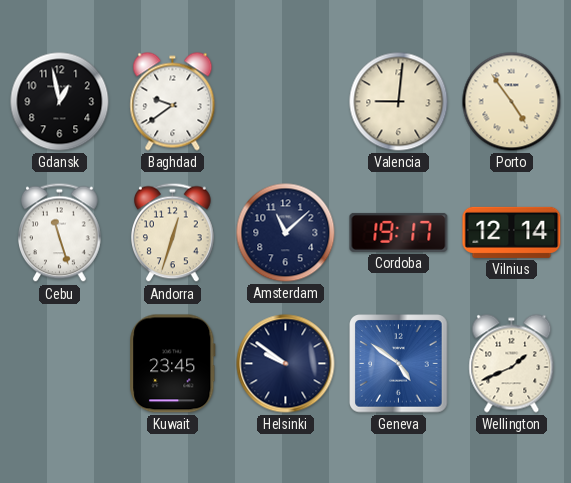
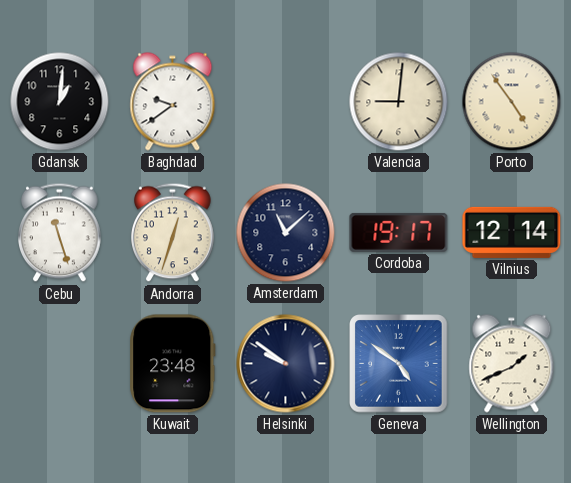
Gdansk: 12:58 -> 1:01 (60, 102)
Kuwait: 23:45 -> 23:48 (173, 364)
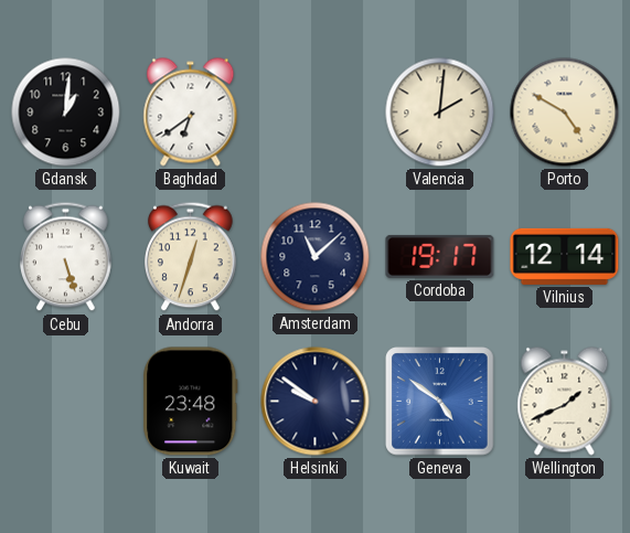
Baghdad: 9:39 -> 6:39 (191, 113)
Valencia: 9:01 -> 2:01 (440, 113)
Porto: 4:54 -> 4:50 (565, 113)
Cebu: 11:27 -> 5:27 (66, 257)
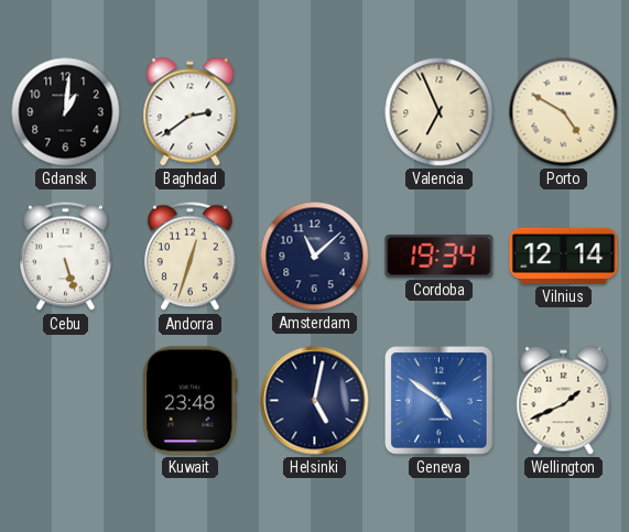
Baghdad: 6:39 -> 2:39 (191, 112)
Valencia: 2:01 -> 6:56 (440, 112)
Cordoba: 19:17 -> 19:34 (440, 256)
Helsinki: 9:51 -> 5:02 (315, 401)
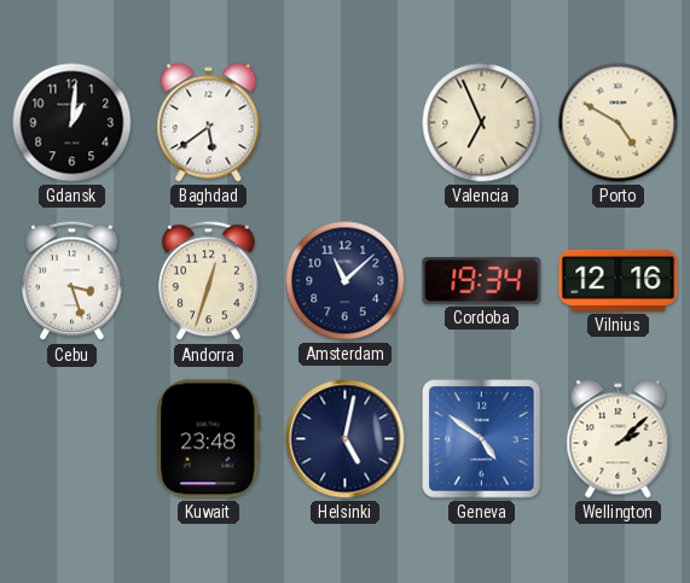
Baghdad: 2:39 -> 5:39 (209, 123)
Cebu: 5:27 -> 3:27 (73, 281)
Vilnius: 12:14 -> 12:16 (619, 280)
Wellington: 1:41 -> 2:08 (619, 439)
